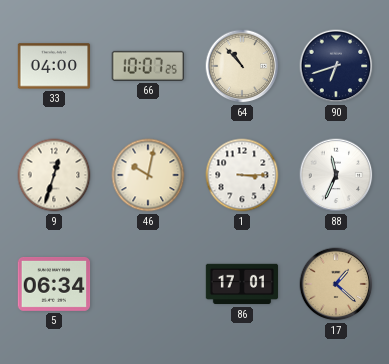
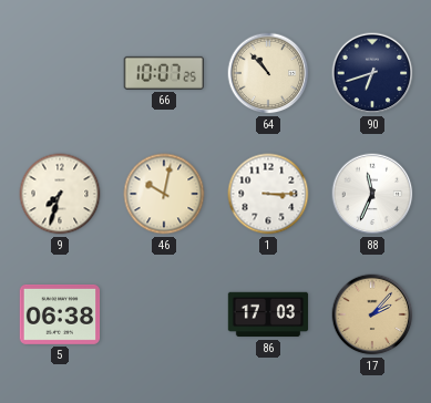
33: 04:00 -> none (54, 66)
9: 12:33 -> 7:33 (60, 194)
5: 06:34 -> 06:38 (60, 314)
86: 17:01 -> 17:03 (268, 314)
17: 1:22 -> 2:07 (372, 314)
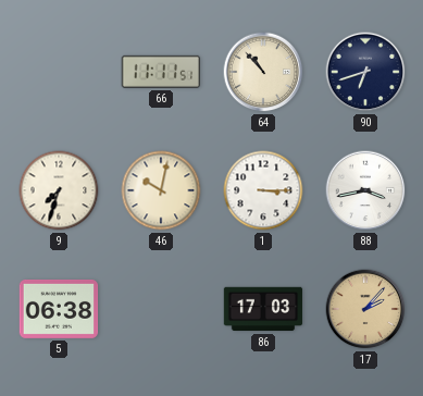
66: 10:07 -> 11:11 (160, 72)
88: 11:34 -> 3:43 (365, 190)
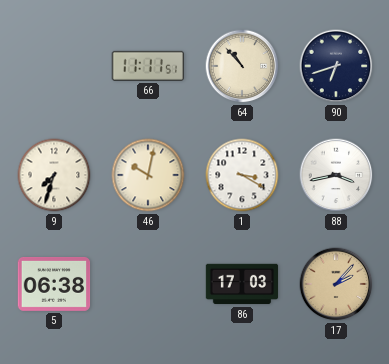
1: 3:15 -> 3:20 (242, 175)
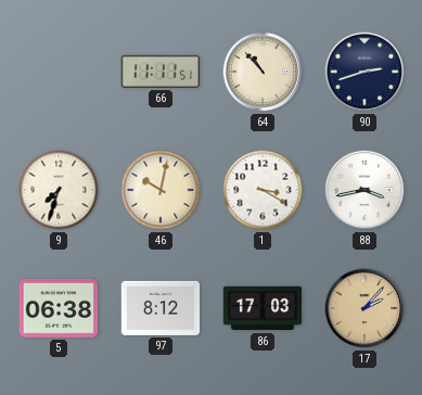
90: 6:42 -> 2:42 (365, 72)
97: none -> 8:12 (161, 308)
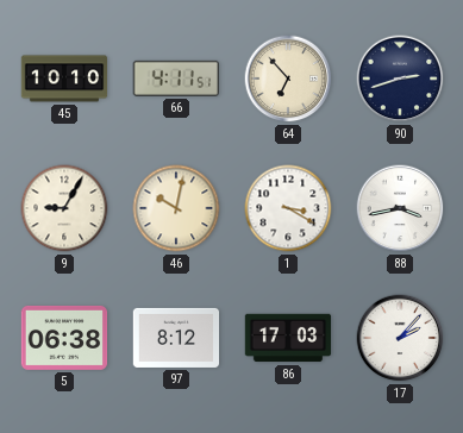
45: none -> 10:10 (64, 79)
66: 11:11 -> 4:11 (175, 79)
64: 10:53 -> 6:53 (288, 79)
9: 7:33 -> 9:05 (64, 208)
17 dial: champagne -> white (400, 338)
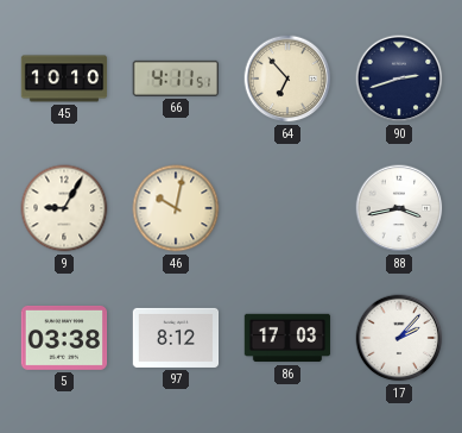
1: 3:20 -> none (288, 208)
5: 06:38 -> 03:38 (64, 338)
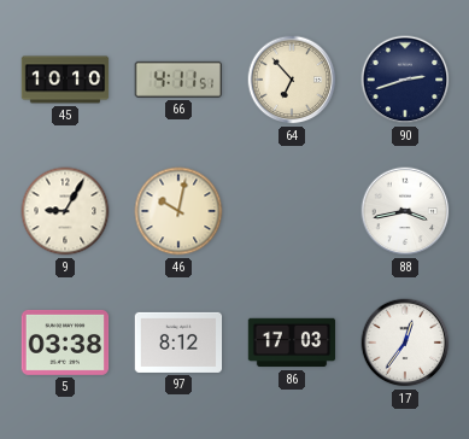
17: 2:07 -> 12:36 (405, 343)
